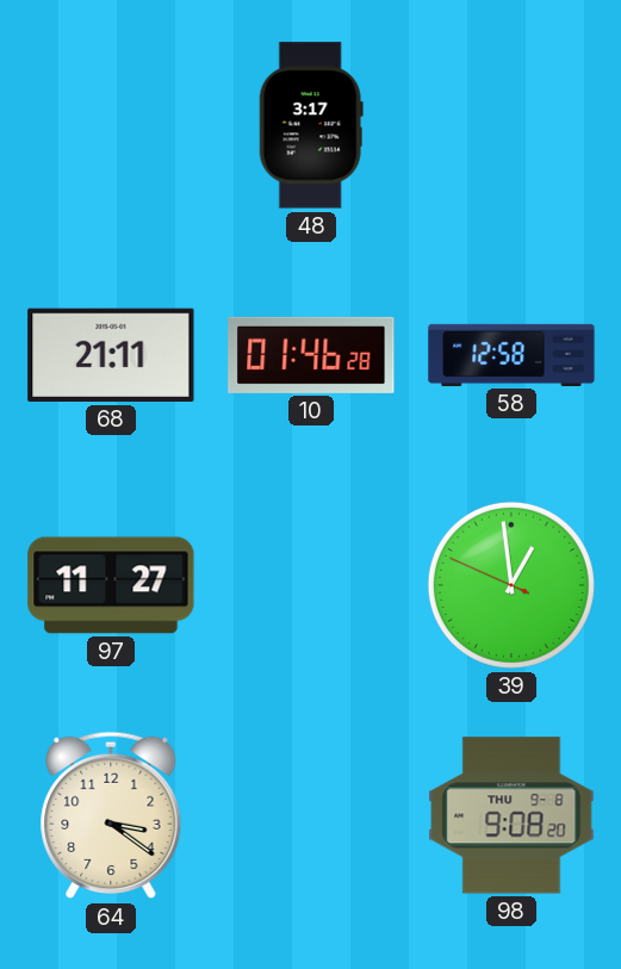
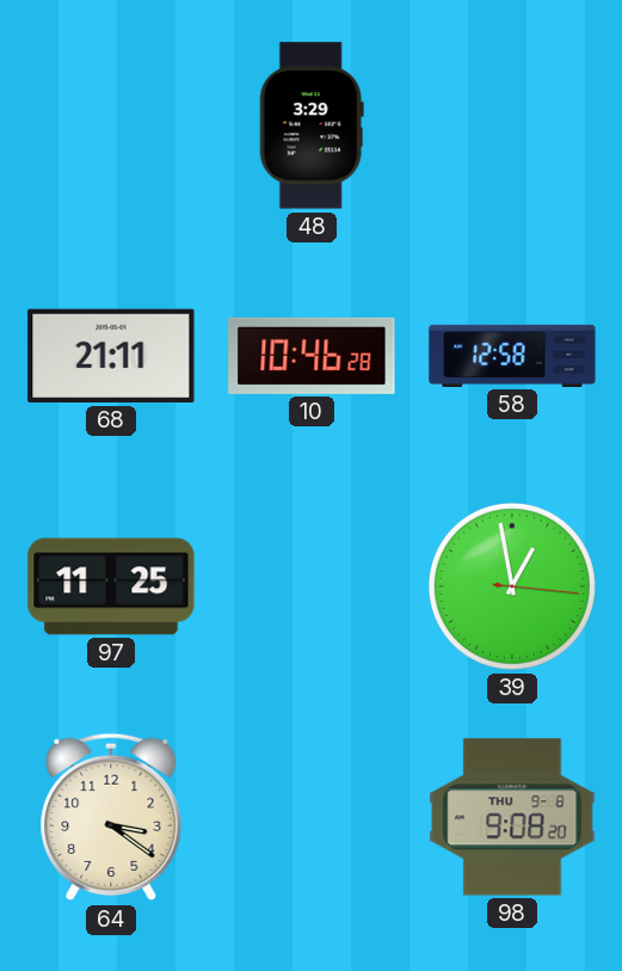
48: 3:17 -> 3:29 (312, 125)
10: 01:46 -> 10:46 (312, 356)
97: 11:27 -> 11:25 (111, 586)
39: 12:58:49 -> 12:58:16 (512, 586)
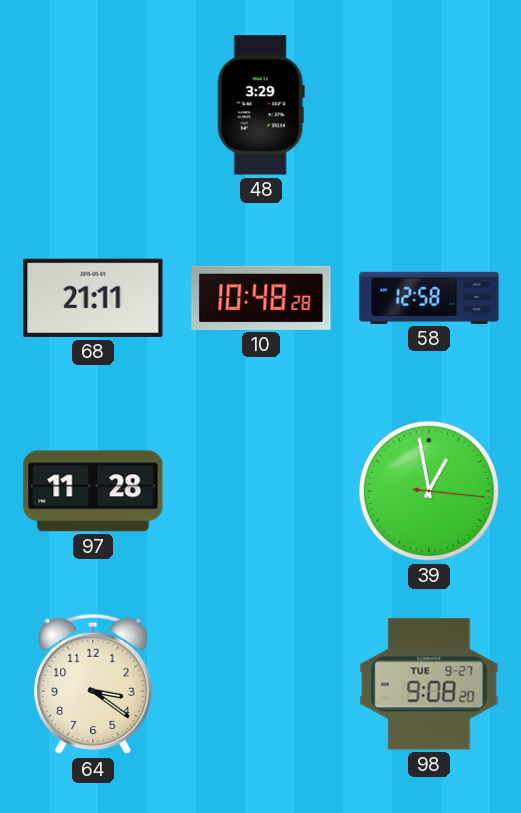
10: 10:46 -> 10:48 (261, 298)
97: 11:25 -> 11:28 (93, 491)
98 date: THU 9-8 -> TUE 9-27 (429, 684)
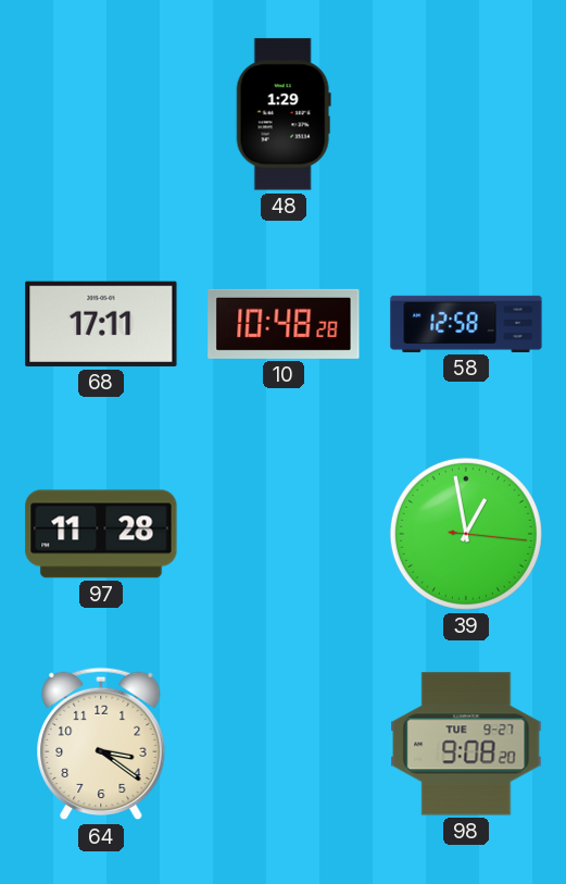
48: 3:29 -> 1:29 (284, 114)
68: 21:11 -> 17:11 (101, 324)
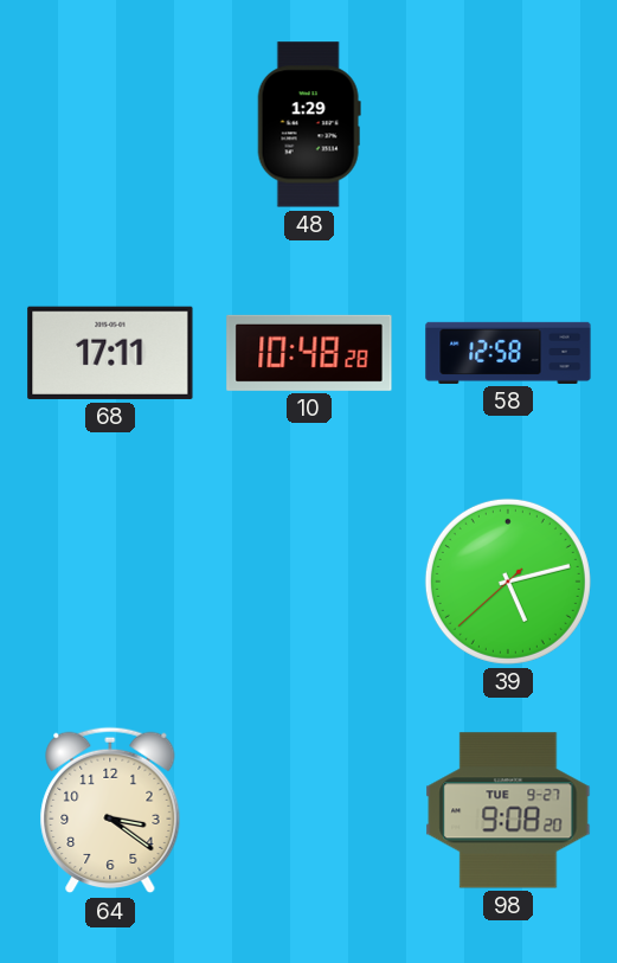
97: 11:28 -> none (101, 534)
39: 12:58 -> 5:12 (508, 582)
